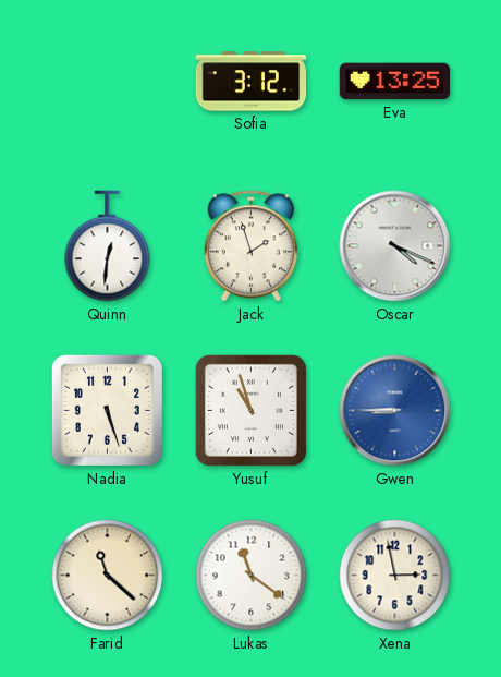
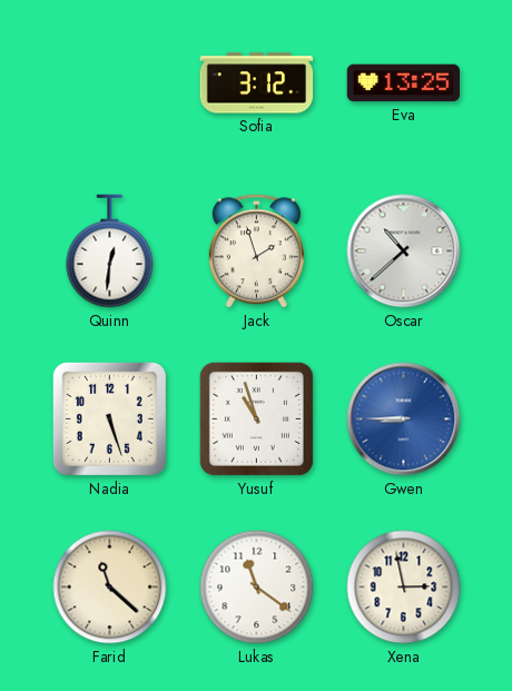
Oscar: 4:19 -> 10:38 (404, 251)
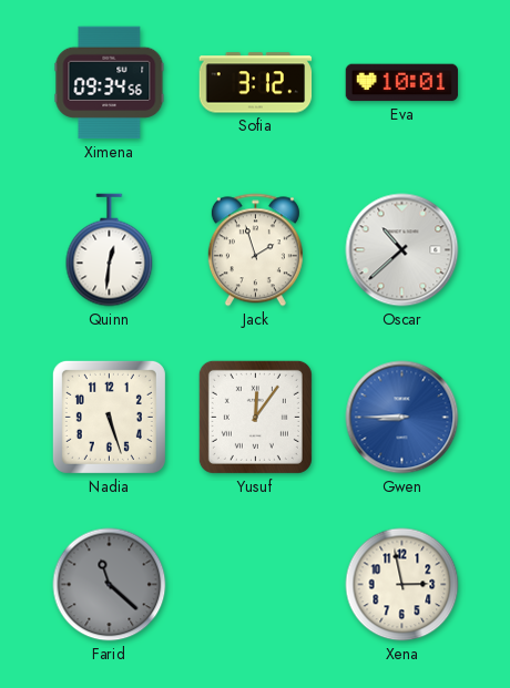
Ximena: none -> 09:34 (110, 83)
Eva: 13:25 -> 10:01 (402, 83)
Yusuf: 10:57 -> 12:06 (255, 417)
Farid dial: cream -> grey (110, 585)
Lukas: 11:21 -> none (257, 588)
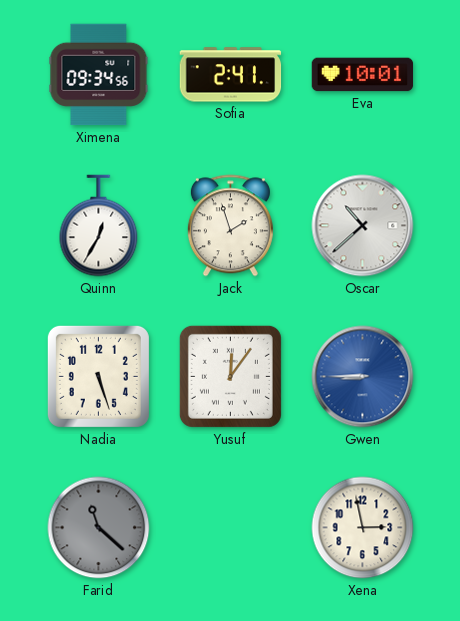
Sofia: 3:12 -> 2:41 (231, 75)
Quinn: 12:31 -> 12:35 (99, 226)
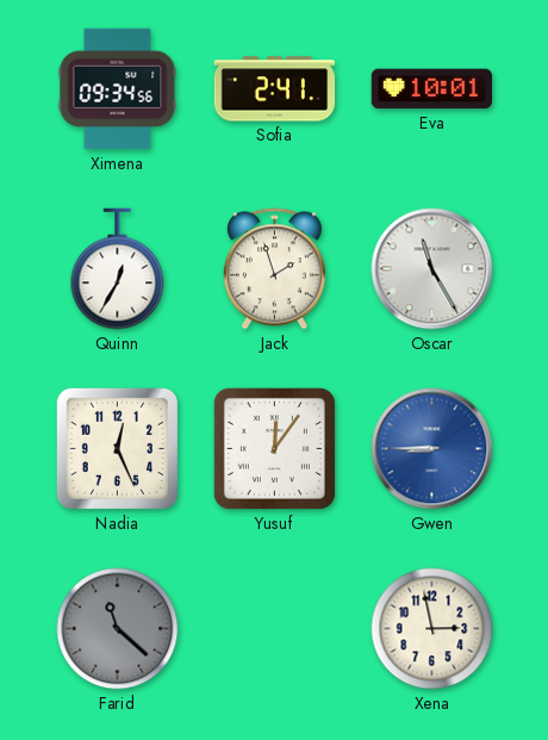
Oscar: 10:38 -> 11:25 (432, 269)
Nadia: 5:27 -> 12:26 (117, 448)
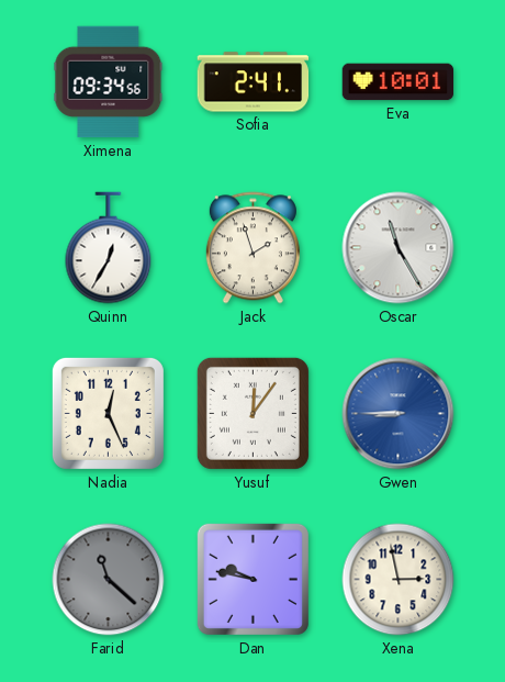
Dan: none -> 9:47 (252, 579)
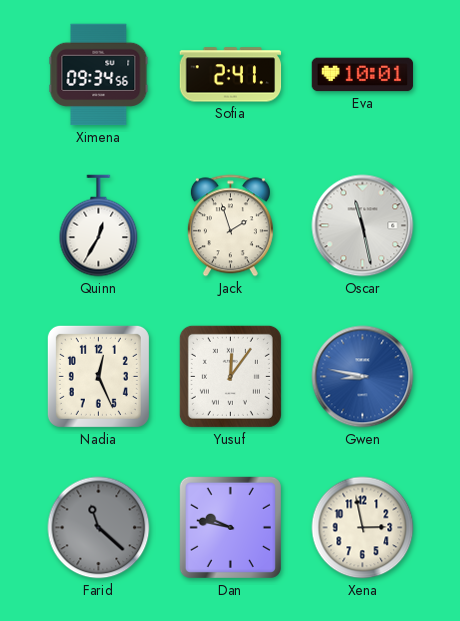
Oscar: 11:25 -> 11:28 (363, 226)
Gwen: 8:45 -> 8:47 (363, 377)
